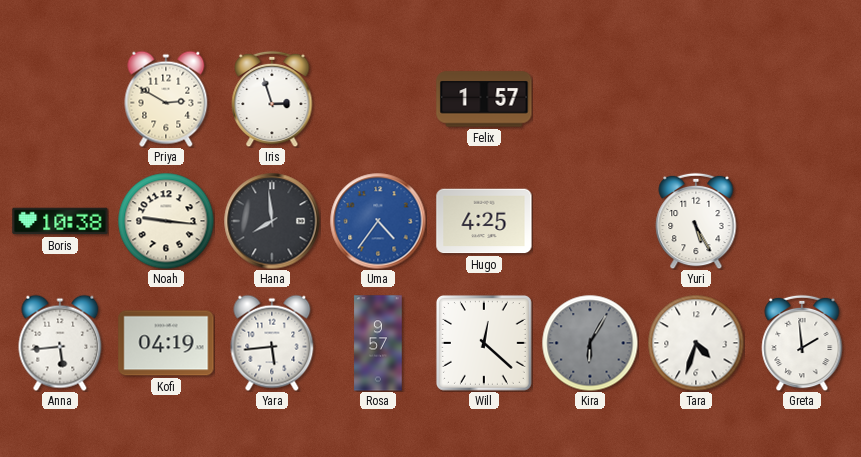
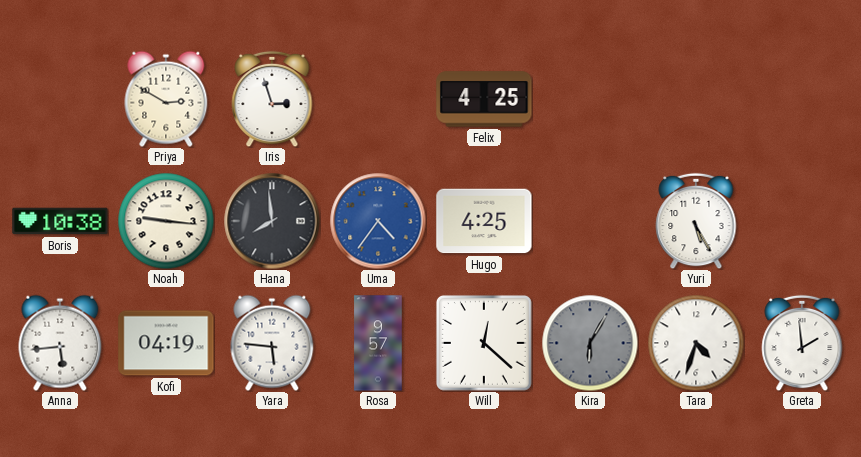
Felix: 1:57 -> 4:25 (484, 99)
Yara: 5:44 -> 5:46 (272, 343)
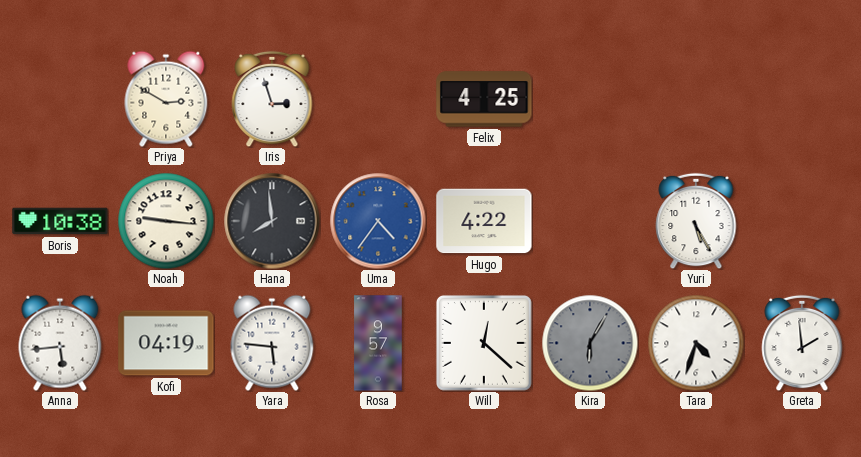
Hugo: 4:25 -> 4:22 (484, 221)
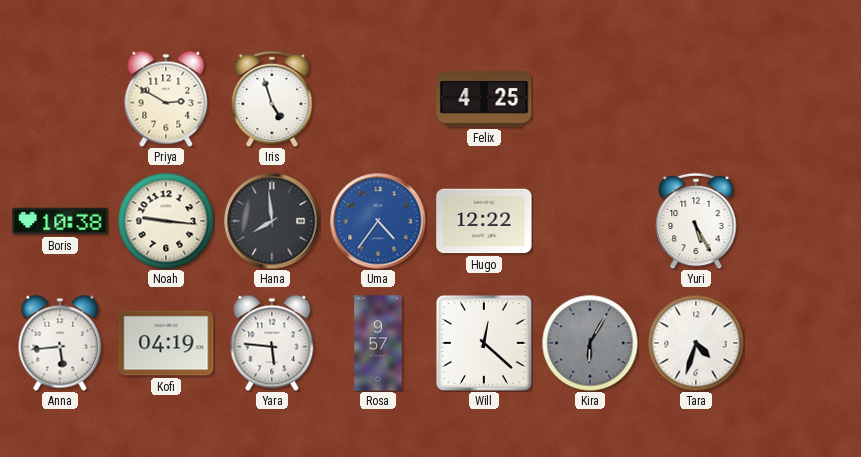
Iris: 2:57 -> 4:57 (272, 99)
Hugo: 4:22 -> 12:22 (484, 221)
Greta: 1:59 -> none (802, 343)
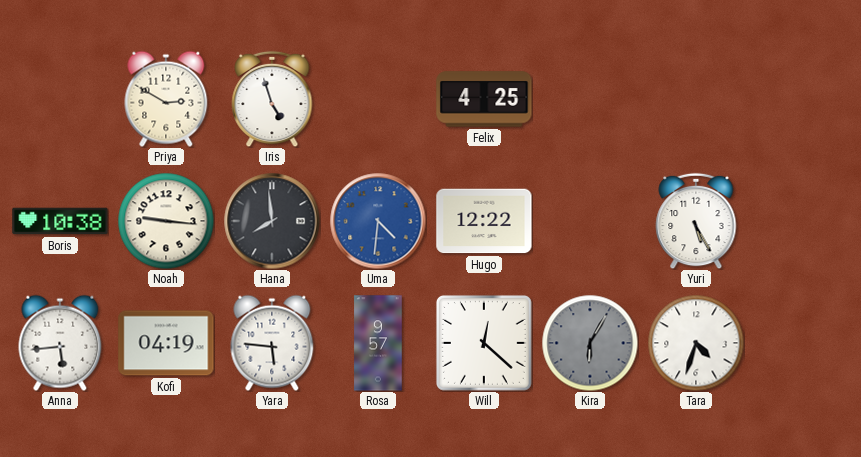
Uma: 4:36 -> 4:31 (378, 221)
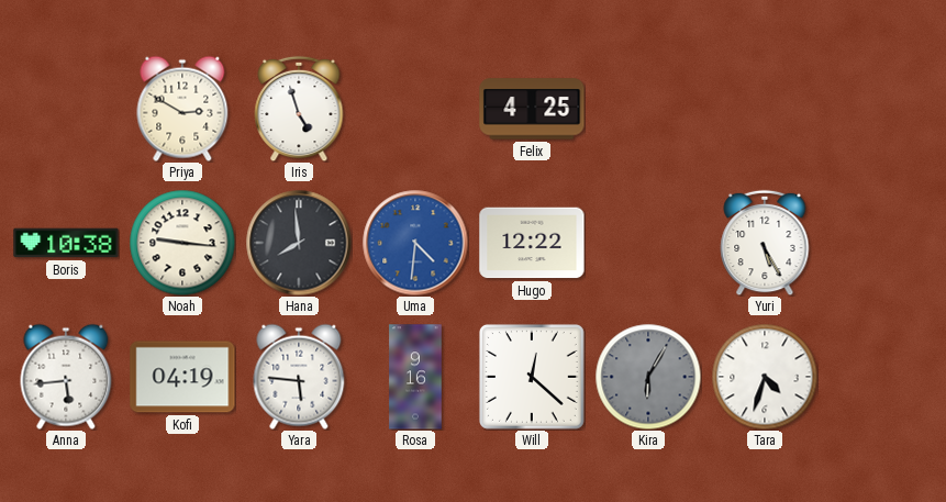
Rosa: 9:57 -> 9:16 (415, 377)
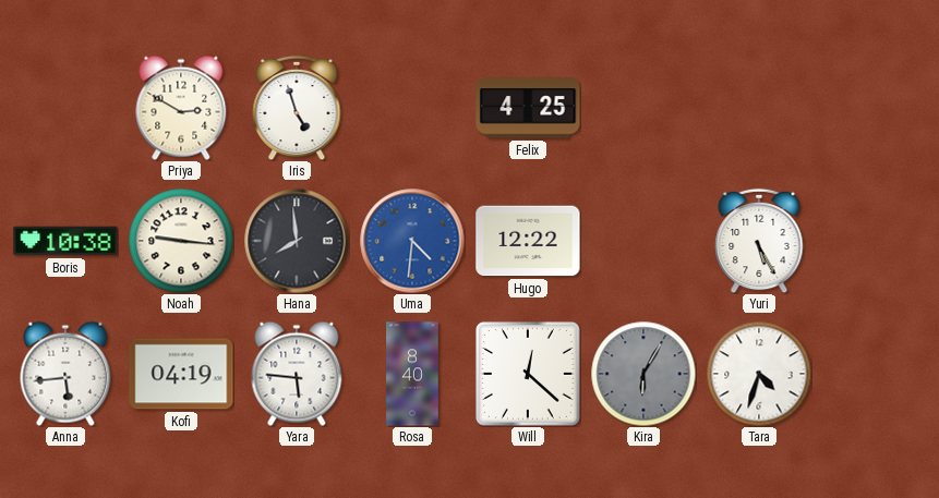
Rosa: 9:16 -> 8:40 (412, 374)
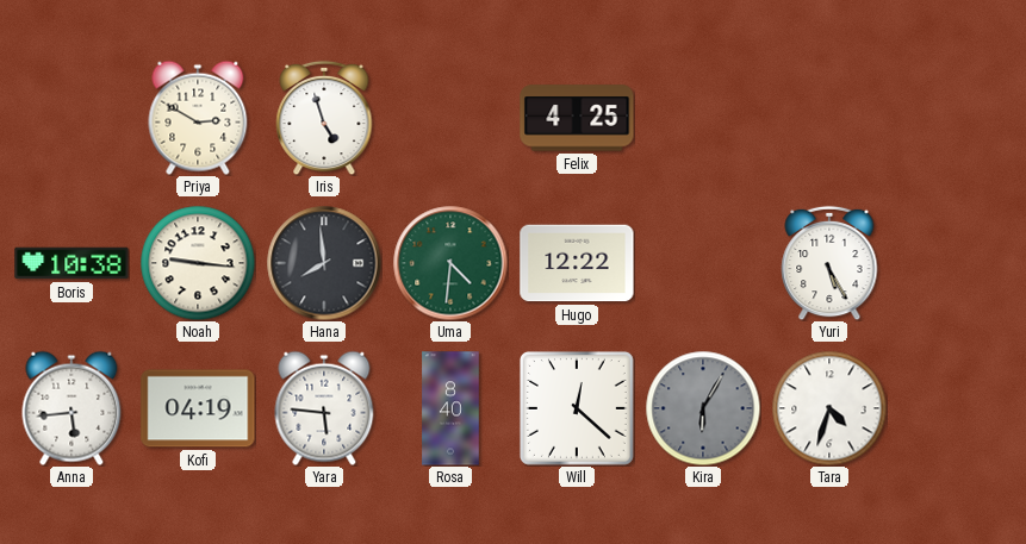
Uma dial: blue -> green (450, 263)
